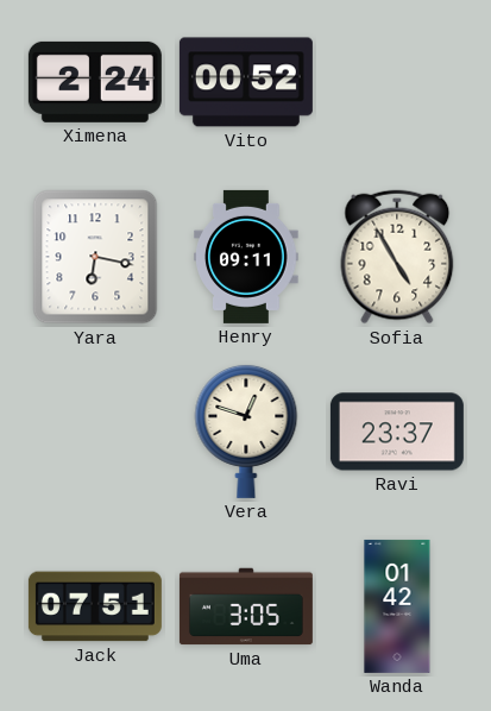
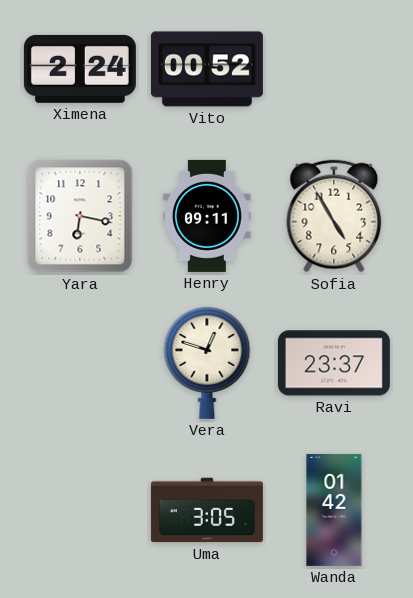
Jack: 07:51 -> none (95, 606)
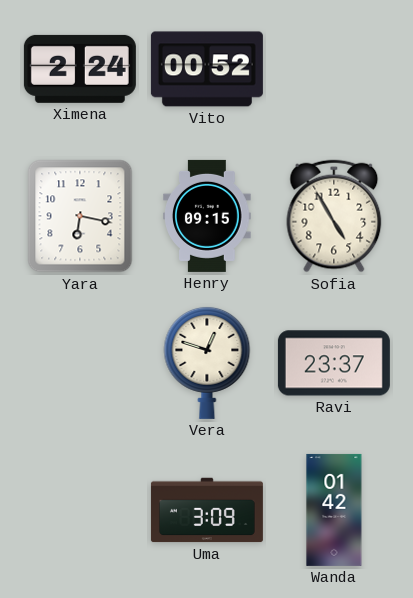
Henry: 09:11 -> 09:15 (207, 216)
Uma: 3:05 -> 3:09 (207, 510)
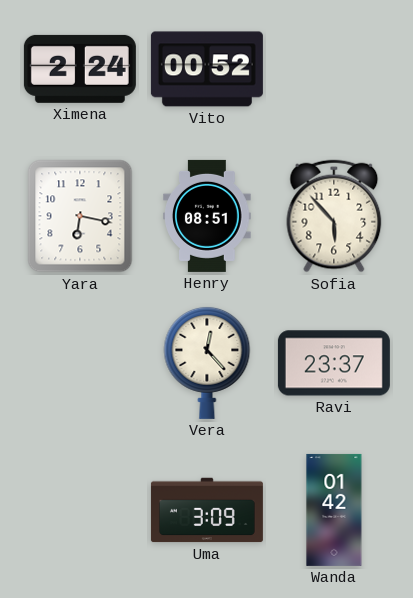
Henry: 09:15 -> 08:51 (207, 216)
Sofia: 4:55 -> 5:53 (334, 216)
Vera: 12:48 -> 12:23 (207, 362)
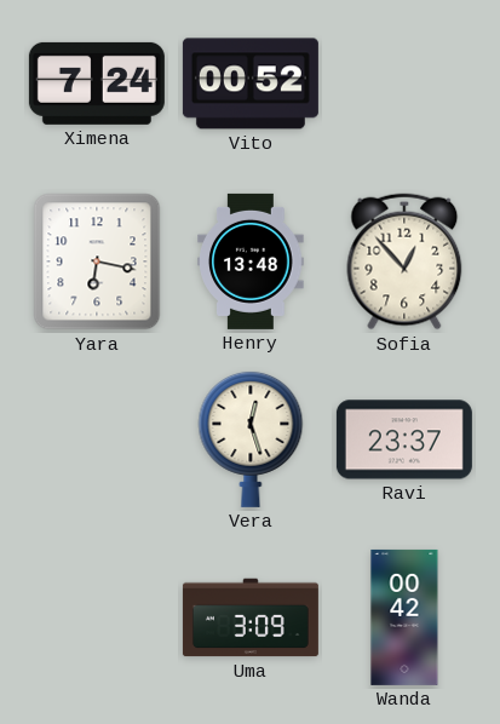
Ximena: 2:24 -> 7:24 (97, 84)
Henry: 08:51 -> 13:48 (251, 262)
Sofia: 5:53 -> 12:53 (404, 262)
Vera: 12:23 -> 12:27 (251, 438)
Wanda: 01:42 -> 00:42 (404, 617)
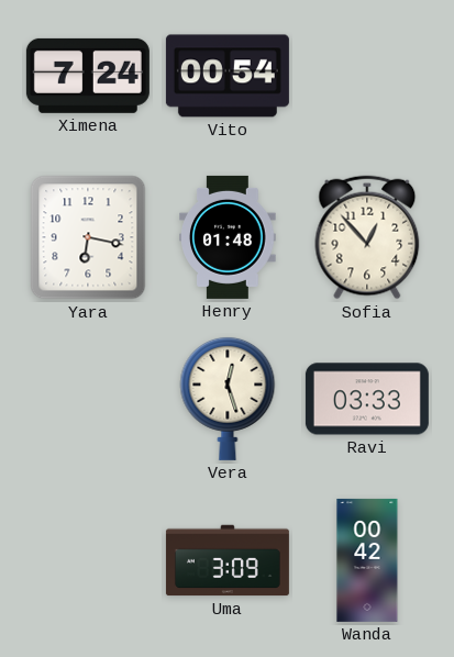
Vito: 00:52 -> 00:54 (228, 76)
Henry: 13:48 -> 01:48 (228, 237)
Ravi: 23:37 -> 03:33 (367, 399)
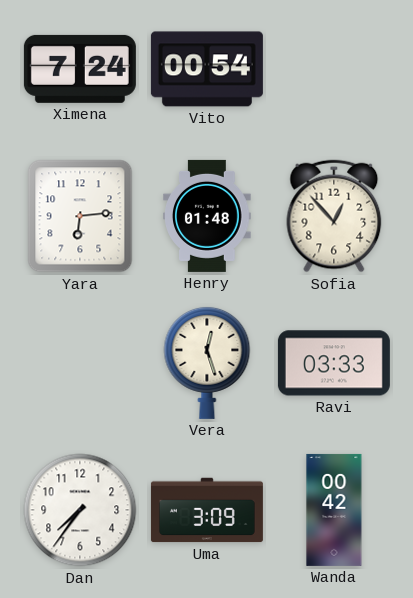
Yara: 6:17 -> 6:14 (80, 216)
Dan: none -> 7:36 (80, 510)
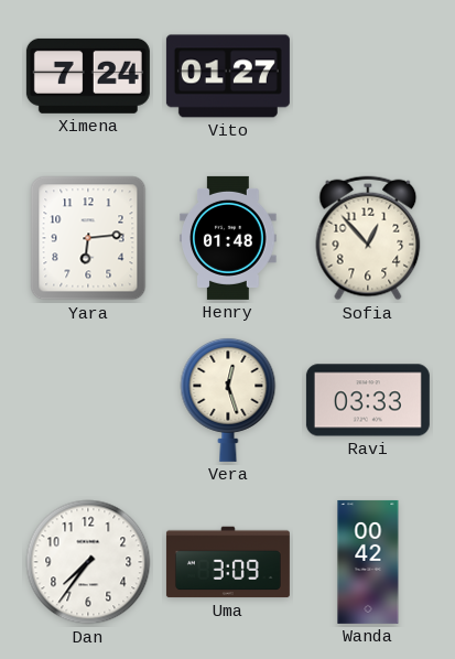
Vito: 00:54 -> 01:27 (228, 76)
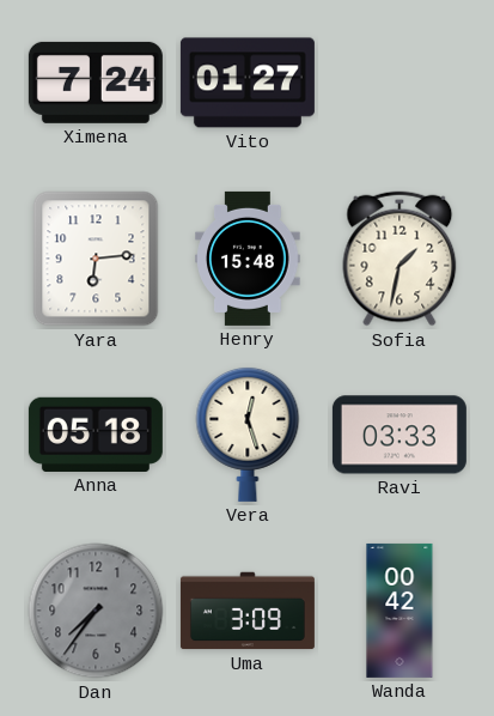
Henry: 01:48 -> 15:48 (248, 259)
Sofia: 12:53 -> 1:32 (400, 259)
Anna: none -> 05:18 (96, 435)
Dan dial: white -> grey (96, 611)
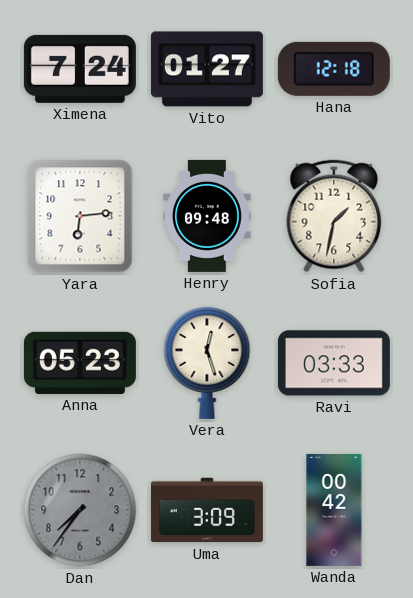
Hana: none -> 12:18 (334, 69)
Henry: 15:48 -> 09:48 (207, 216)
Anna: 05:18 -> 05:23 (80, 363)
